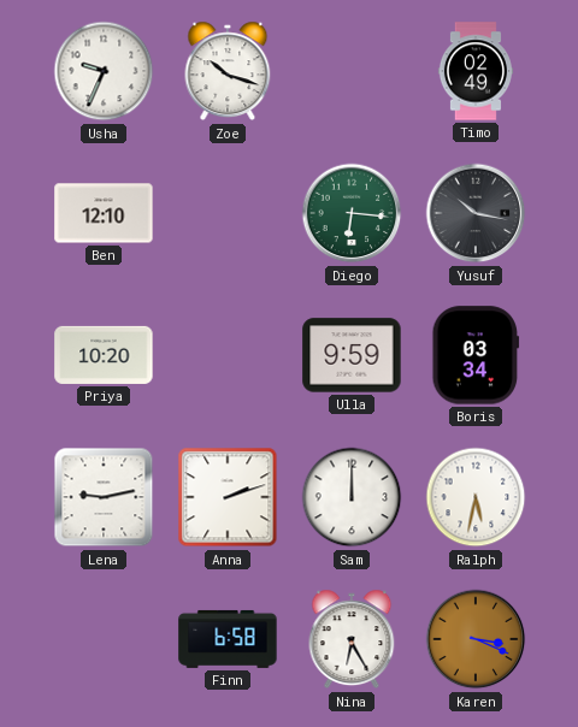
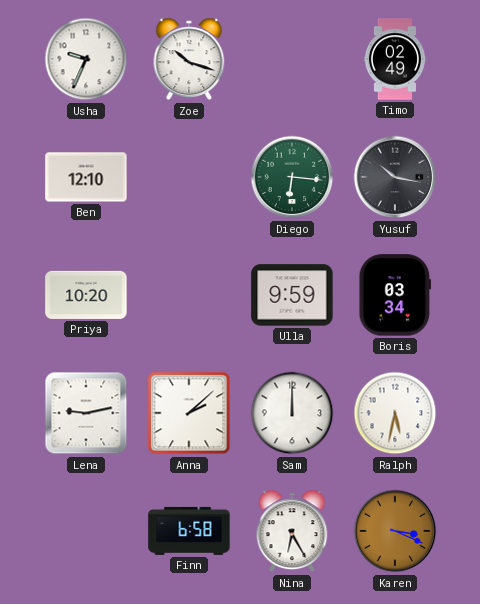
Anna: 2:12 -> 2:08 (189, 413)
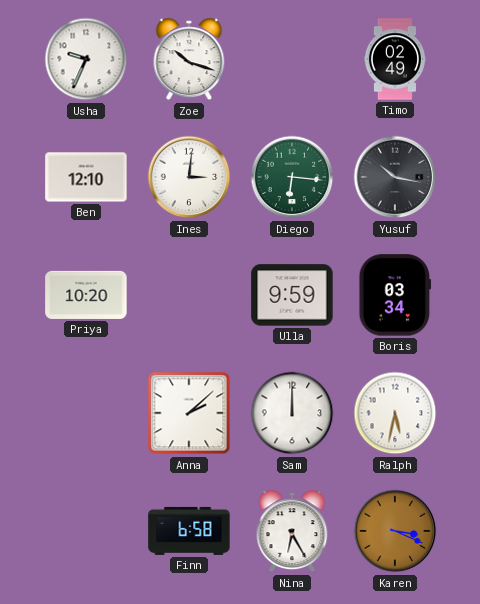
Ines: none -> 3:01 (189, 177)
Lena: 9:13 -> none (86, 413)
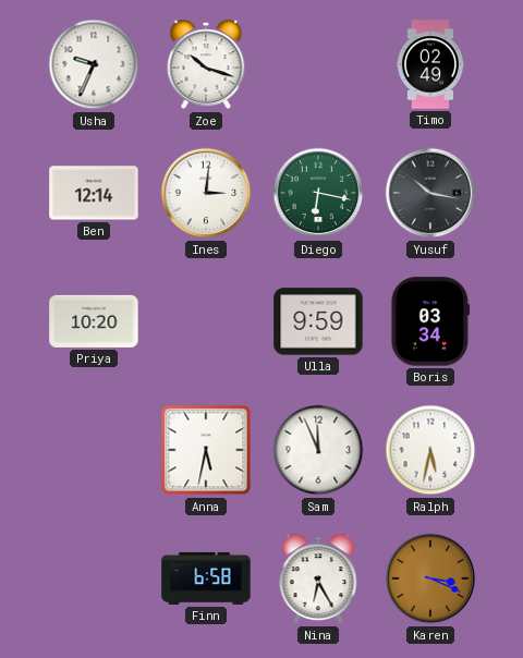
Ben: 12:10 -> 12:14 (94, 193)
Diego: 6:16 -> 6:17 (318, 193)
Anna: 2:08 -> 5:32 (206, 450)
Sam: 12:00 -> 11:56 (318, 450)
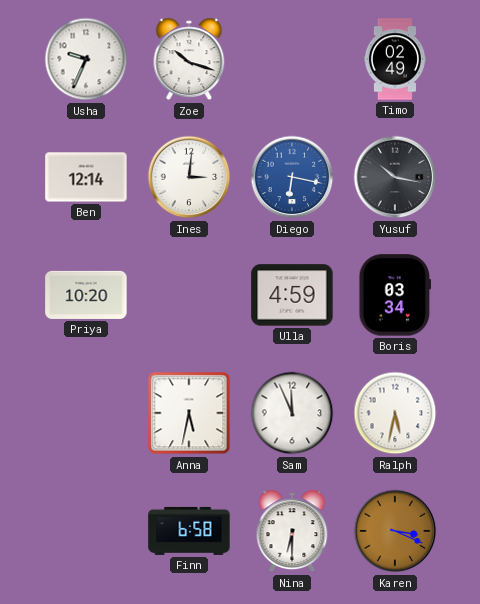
Diego dial: green -> blue (292, 177)
Ulla: 9:59 -> 4:59 (292, 295)
Nina: 6:25 -> 6:30 (292, 531)
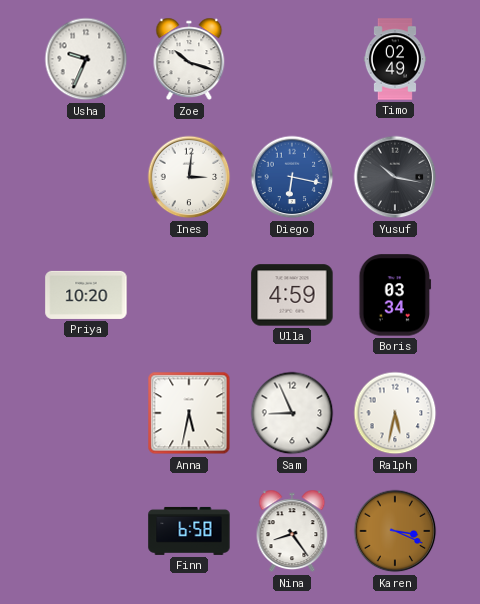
Ben: 12:14 -> none (86, 177)
Sam: 11:56 -> 8:56 (292, 413)
Nina: 6:30 -> 8:24 (292, 531)
